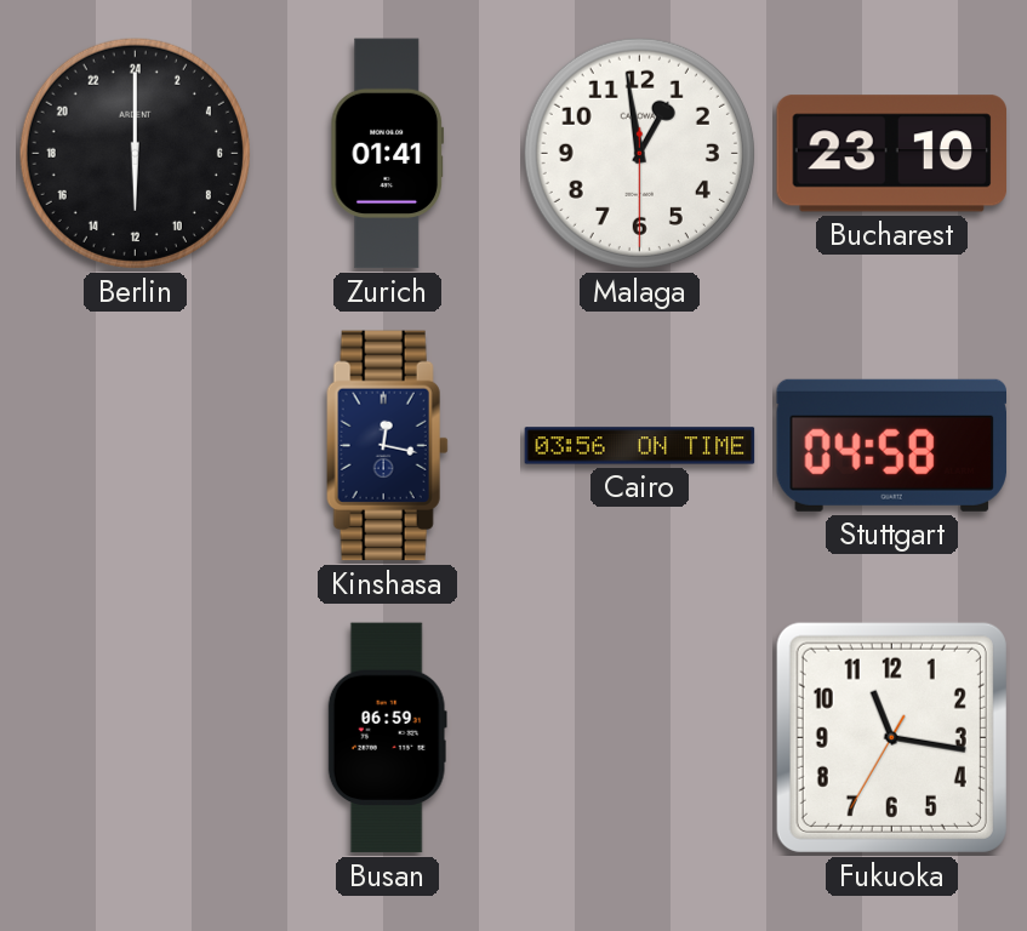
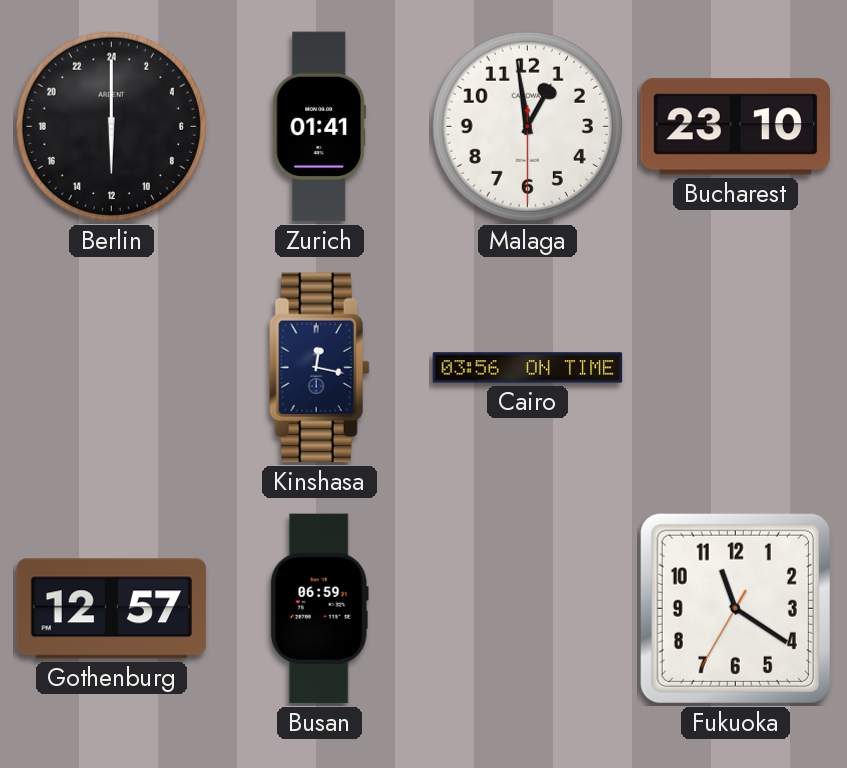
Stuttgart: 04:58 -> none (891, 445)
Gothenburg: none -> 12:57 (112, 609)
Fukuoka: 11:16 -> 11:20 (735, 608)
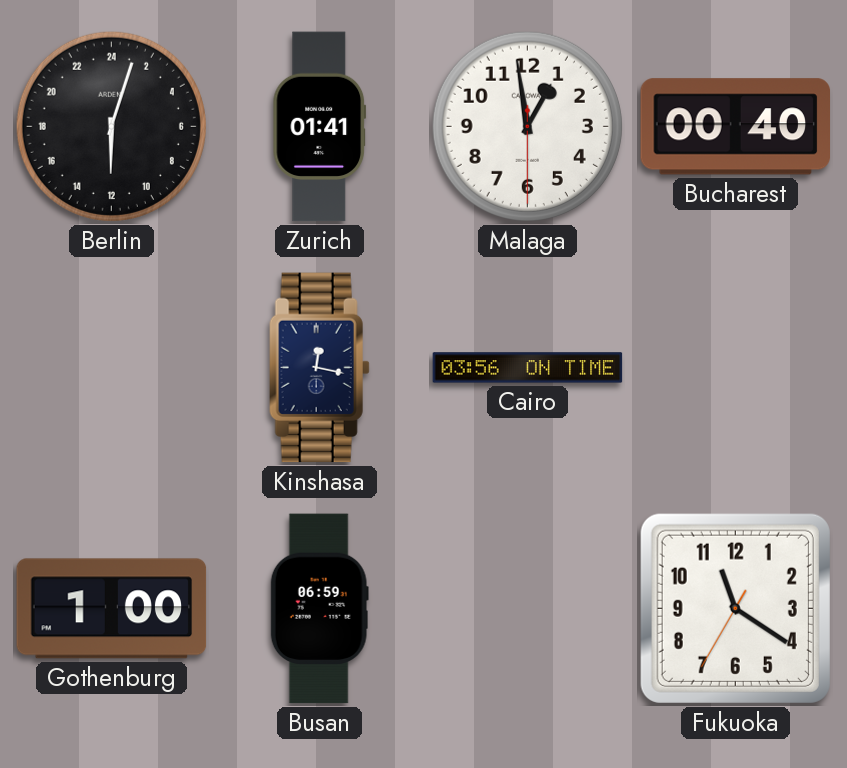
Berlin: 12:00 -> 12:03 (111, 126)
Bucharest: 23:10 -> 00:40 (736, 127)
Gothenburg: 12:57 -> 1:00 (112, 609)
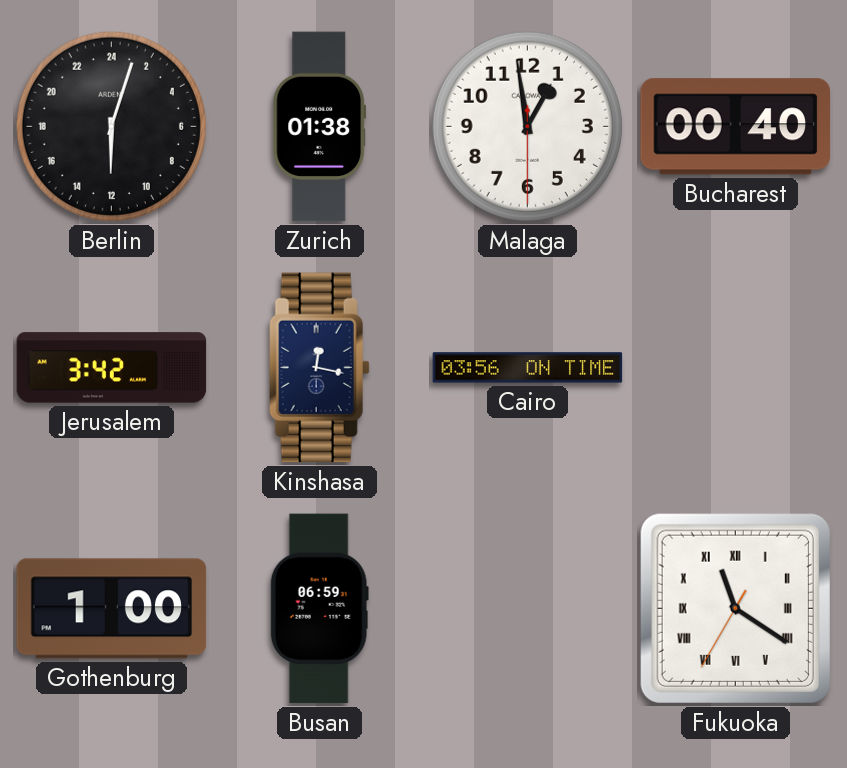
Zurich: 01:41 -> 01:38 (319, 127)
Jerusalem: none -> 3:42 (112, 368)
Fukuoka numerals: Arabic -> Roman (735, 608)
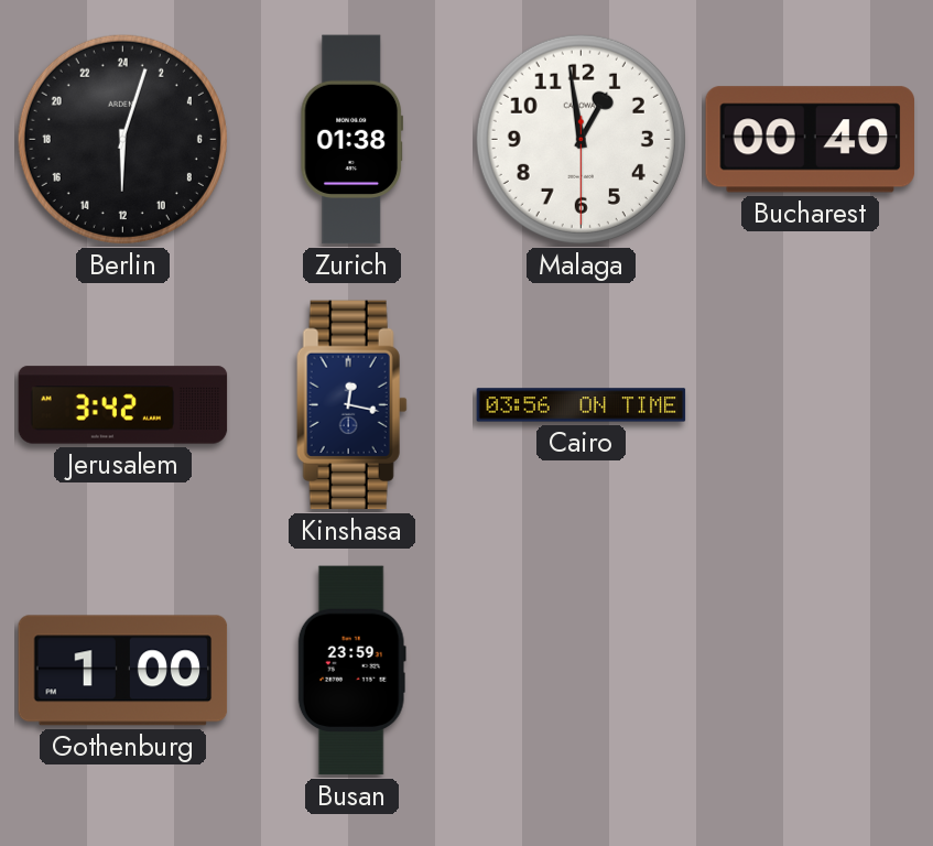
Busan: 06:59 -> 23:59 (351, 671)
Fukuoka: 11:20 -> none (735, 608)
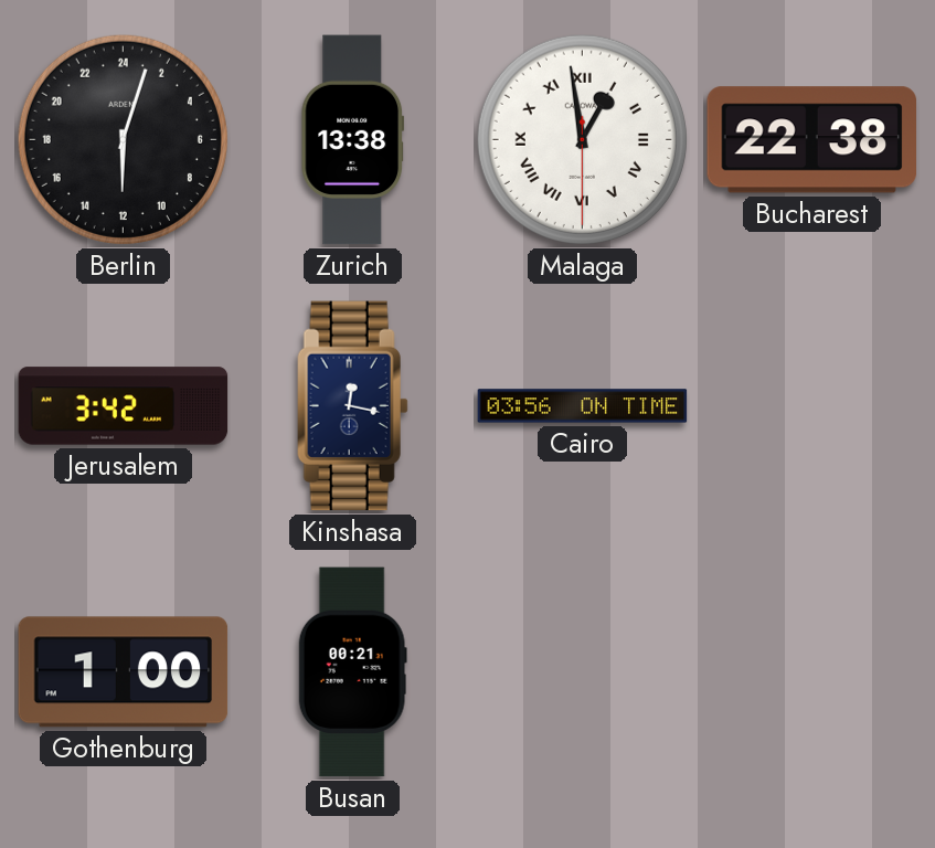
Zurich: 01:38 -> 13:38 (352, 140)
Malaga numerals: Arabic -> Roman (582, 139)
Bucharest: 00:40 -> 22:38 (812, 140)
Busan: 23:59 -> 00:21 (352, 672)
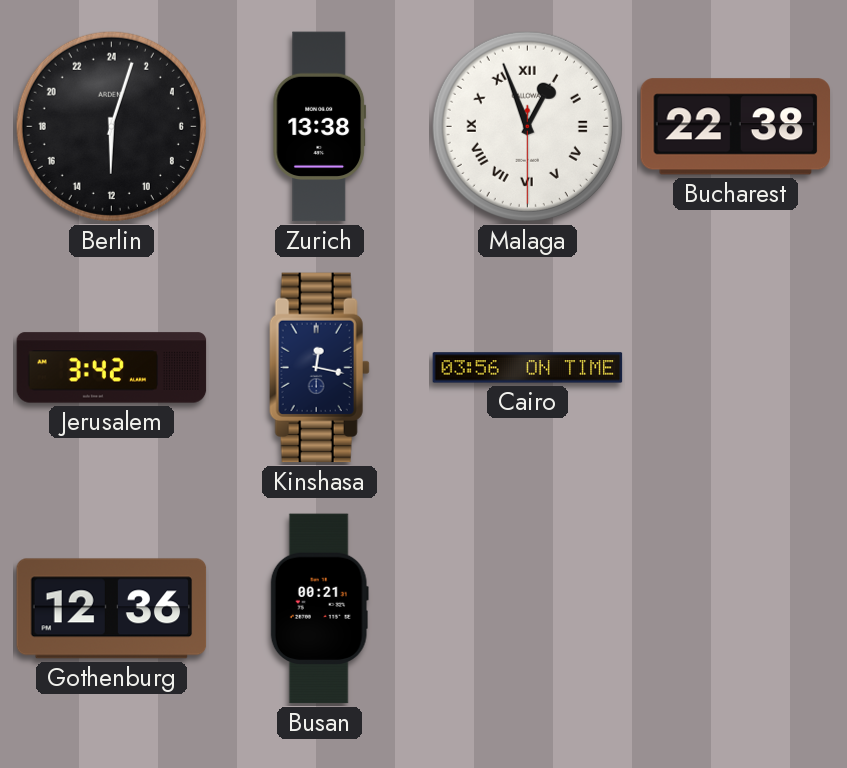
Malaga: 12:58 -> 12:56 (527, 126)
Gothenburg: 1:00 -> 12:36 (112, 609)
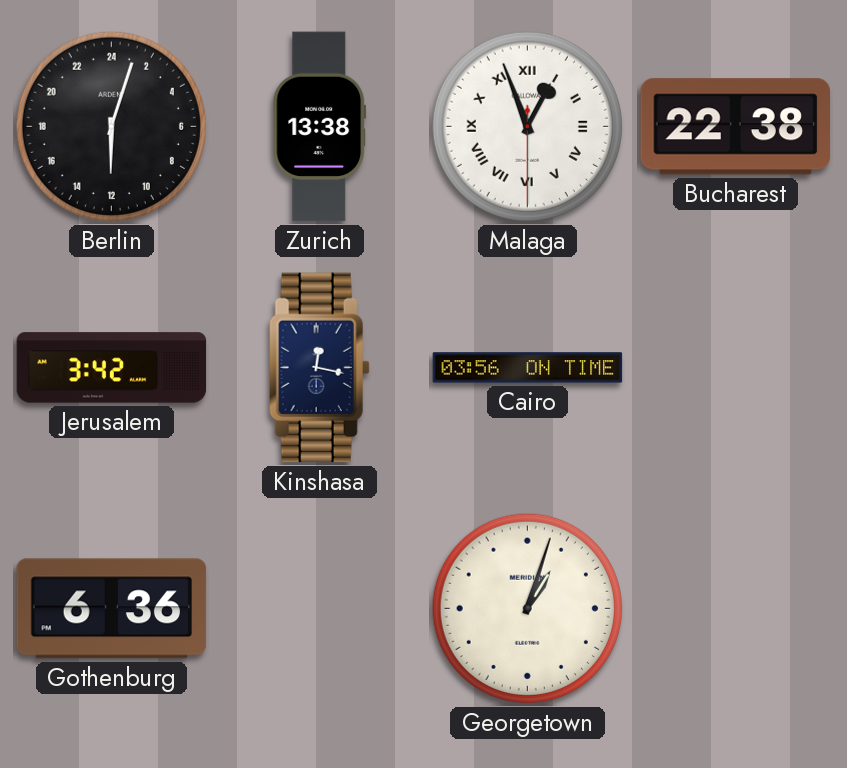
Gothenburg: 12:36 -> 6:36 (112, 609)
Busan: 00:21 -> none (319, 609)
Georgetown: none -> 1:03 (527, 608)
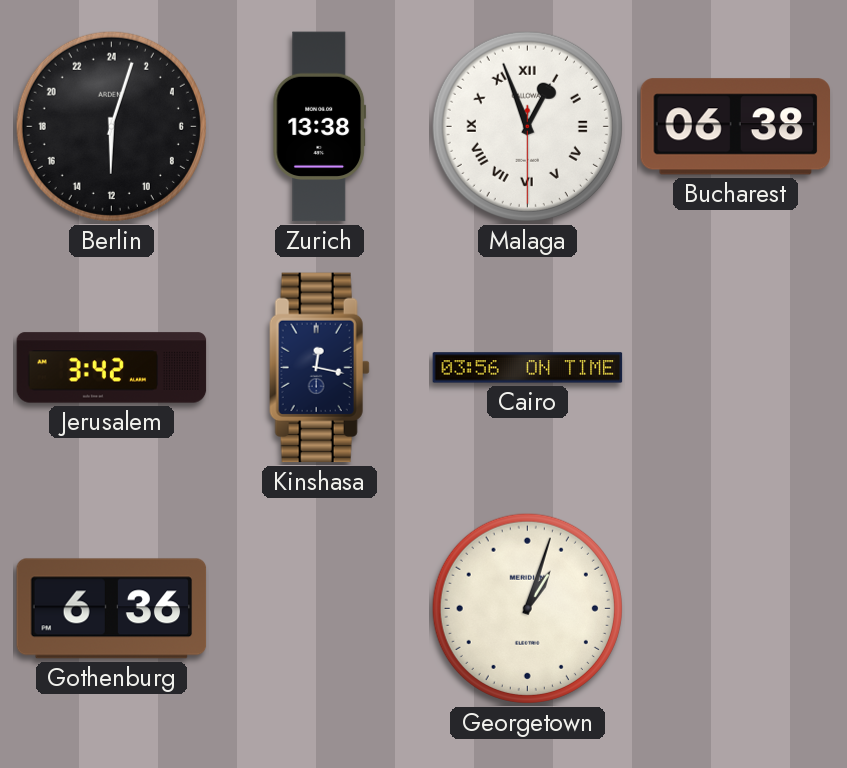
Bucharest: 22:38 -> 06:38 (736, 127)
